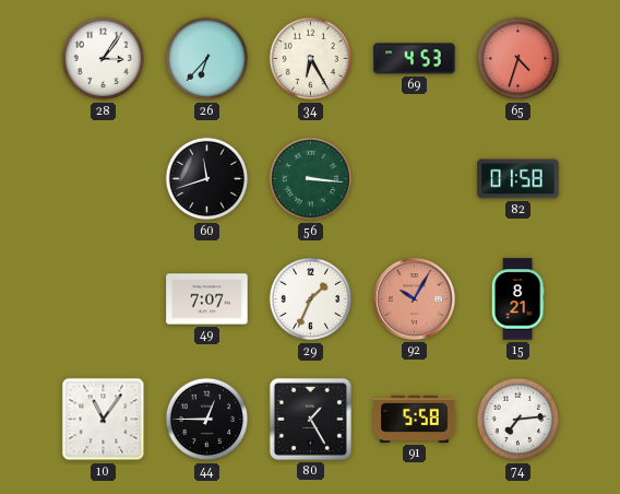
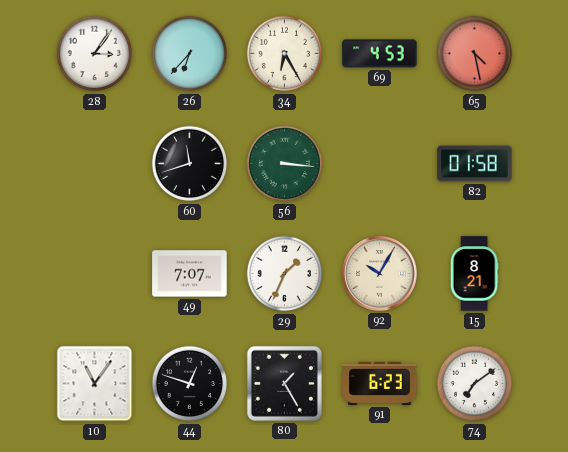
65: 4:33 -> 4:28 (475, 54)
92 dial: salmon -> cream (379, 273)
44: 12:45 -> 12:48 (190, 384)
91: 5:58 -> 6:23 (380, 383)
74: 7:14 -> 7:09 (475, 384)
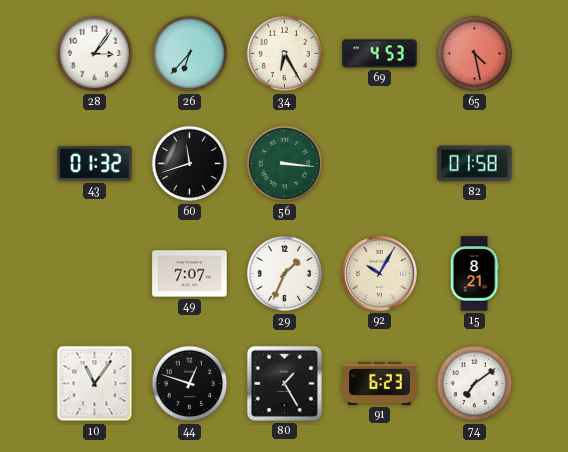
43: none -> 01:32 (95, 163)
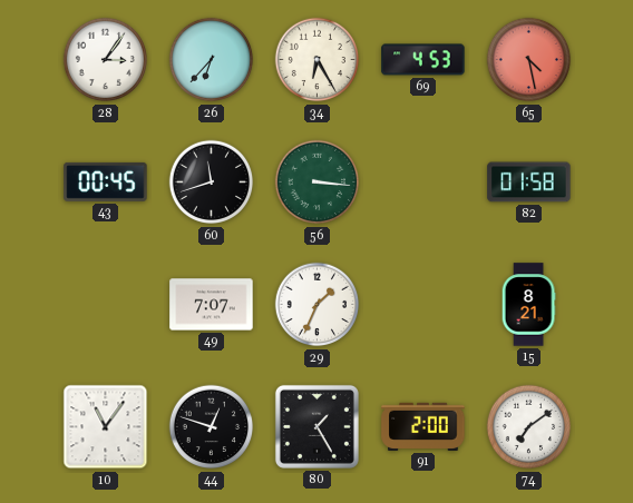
43: 01:32 -> 00:45 (106, 181)
92: 10:05 -> none (379, 273)
91: 6:23 -> 2:00 (423, 426)
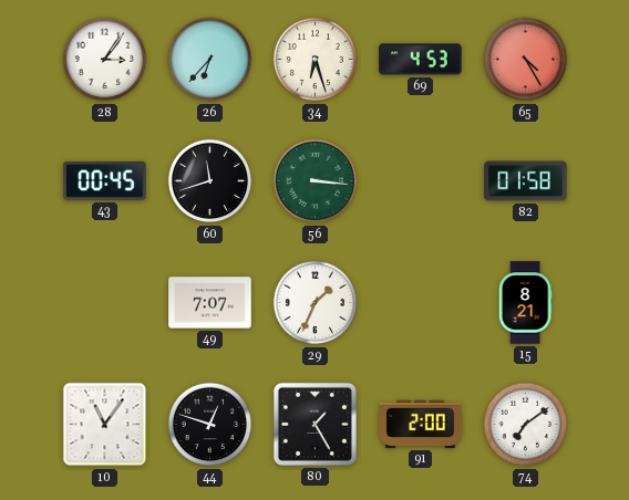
34: 6:25 -> 6:27 (316, 60)
65: 4:28 -> 4:25 (526, 60)
